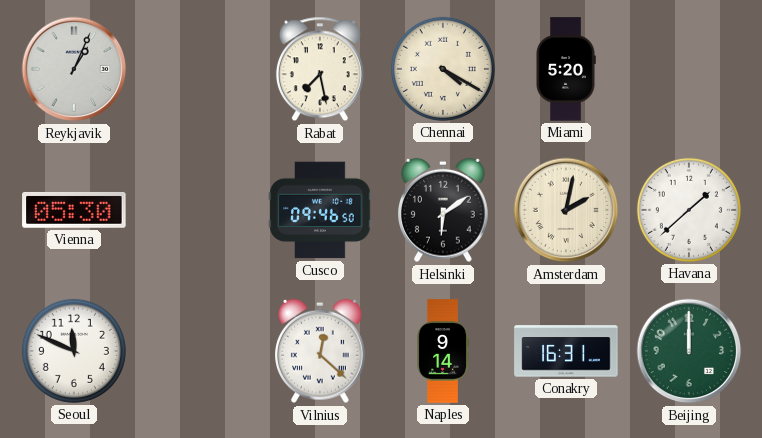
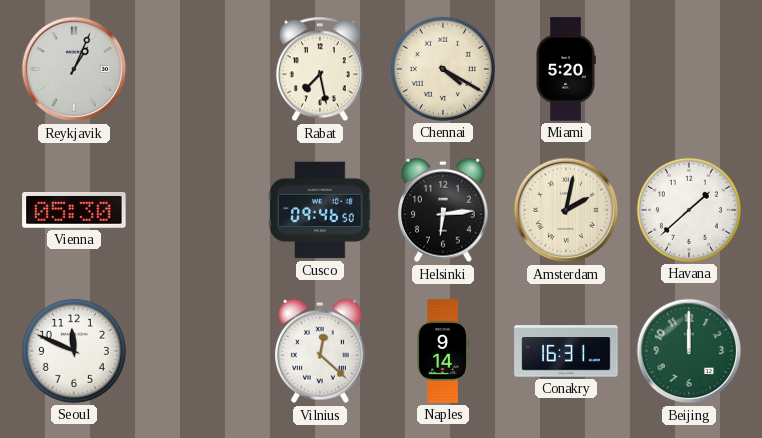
Helsinki: 6:09 -> 6:14 (444, 210)
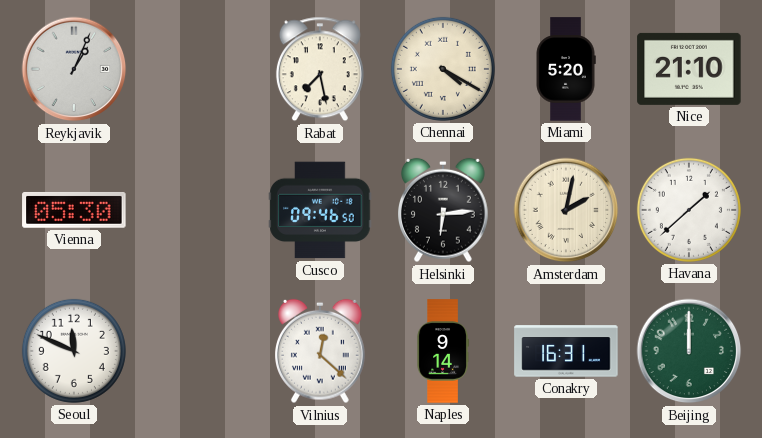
Nice: none -> 21:10 (689, 69)
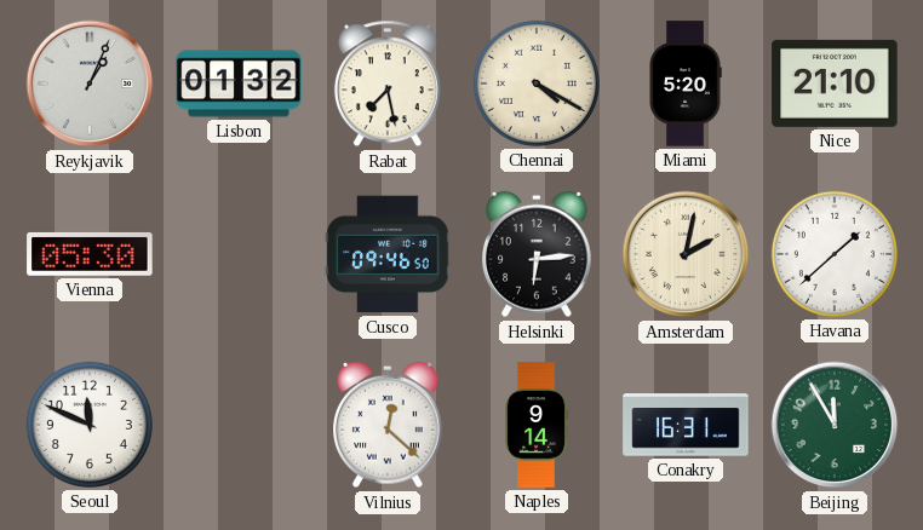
Lisbon: none -> 01:32 (239, 83)
Beijing: 12:00 -> 11:55 (835, 425)
